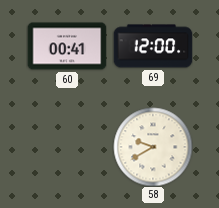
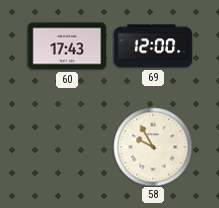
60: 00:41 -> 17:43 (67, 46)
58: 9:40 -> 9:55 (153, 147)
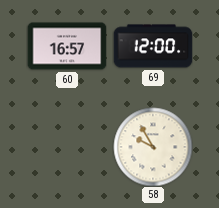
60: 17:43 -> 16:57 (67, 46)
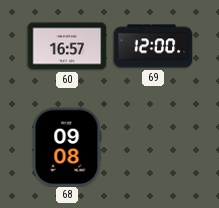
68: none -> 09:08 (67, 147)
58: 9:55 -> none (153, 147)
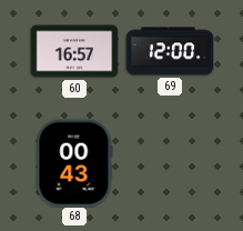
68: 09:08 -> 00:43 (74, 163)
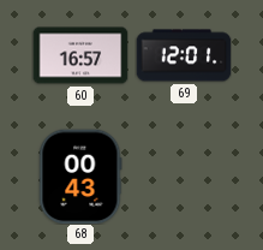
69: 12:00 -> 12:01 (184, 55)
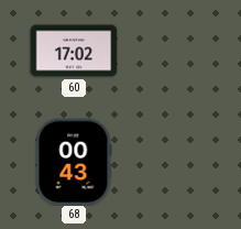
60: 16:57 -> 17:02 (74, 51)
69: 12:01 -> none (184, 55)
